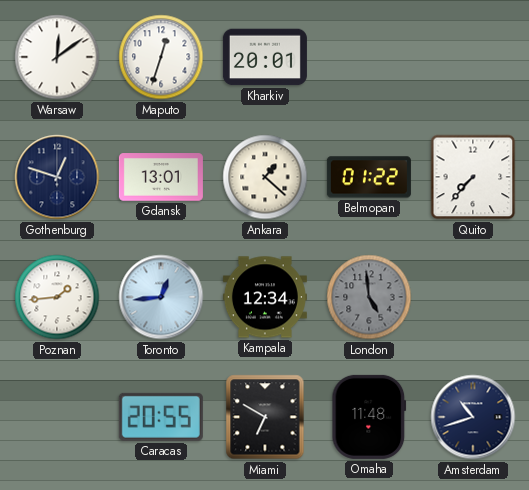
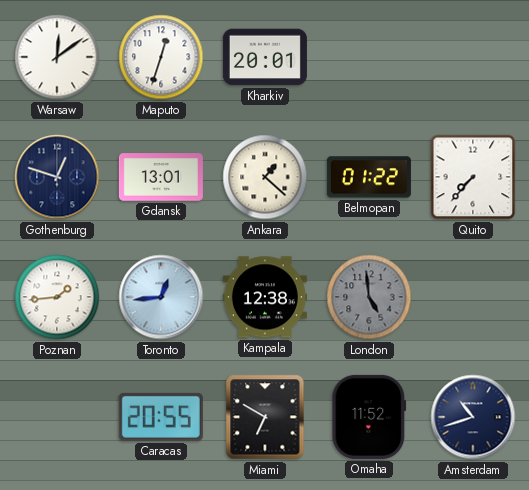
Kampala: 12:34 -> 12:38 (265, 297)
Omaha: 11:48 -> 11:52 (369, 417)
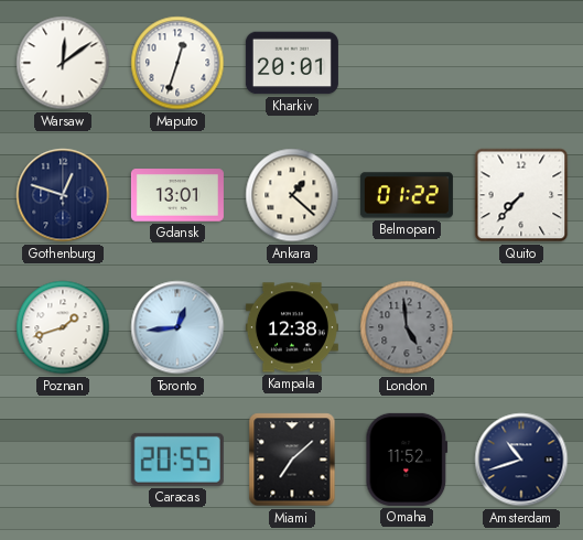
Poznan: 1:44 -> 1:42 (63, 327)
Miami: 6:50 -> 7:08 (292, 460)
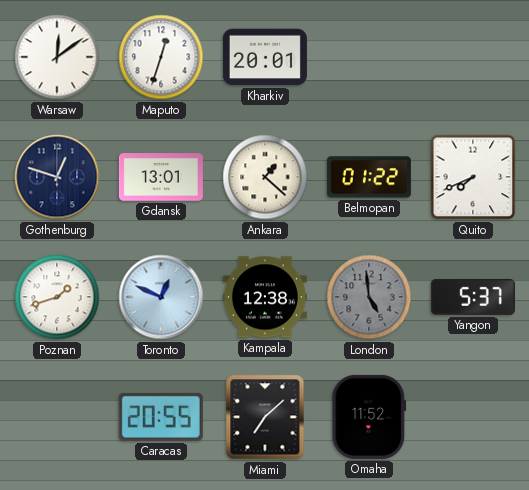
Quito: 7:37 -> 7:41 (473, 177)
Toronto: 12:44 -> 12:49 (161, 297)
Yangon: none -> 5:37 (473, 297)
Amsterdam: 10:42 -> none (521, 460)
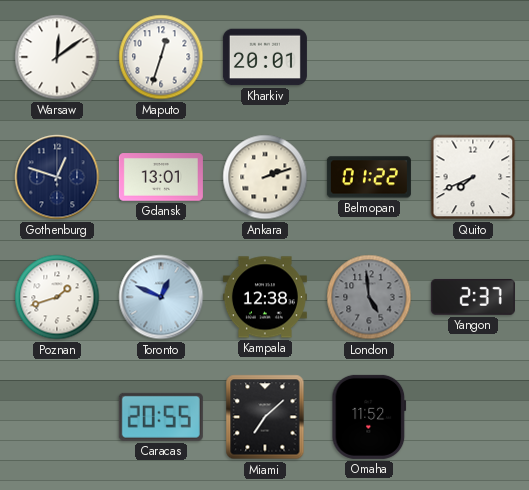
Ankara: 1:22 -> 2:12 (265, 177)
Yangon: 5:37 -> 2:37 (473, 297)
